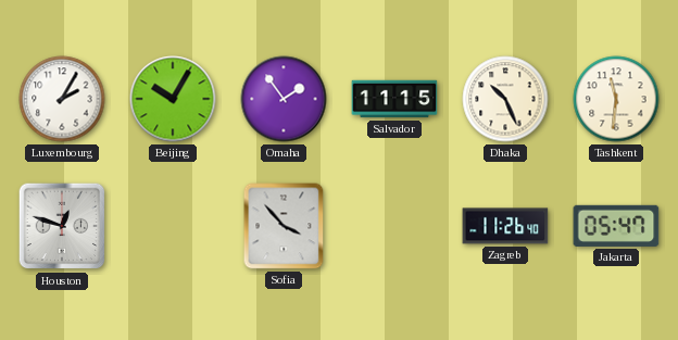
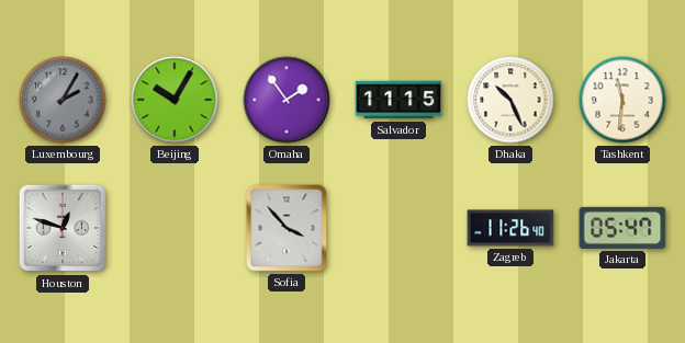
Luxembourg dial: white -> grey (63, 100)
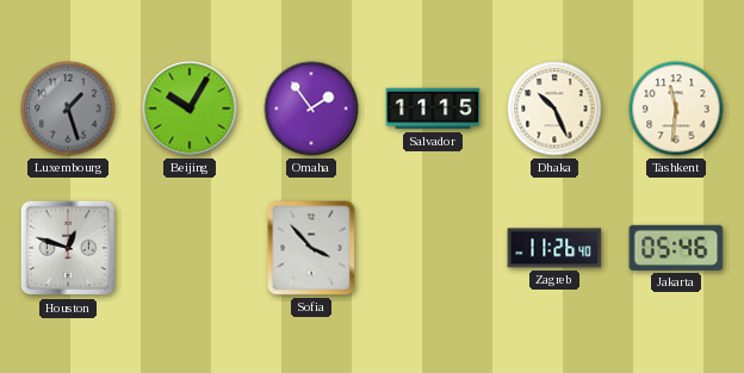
Luxembourg: 2:05 -> 1:27 (68, 108)
Jakarta: 05:47 -> 05:46 (676, 248)
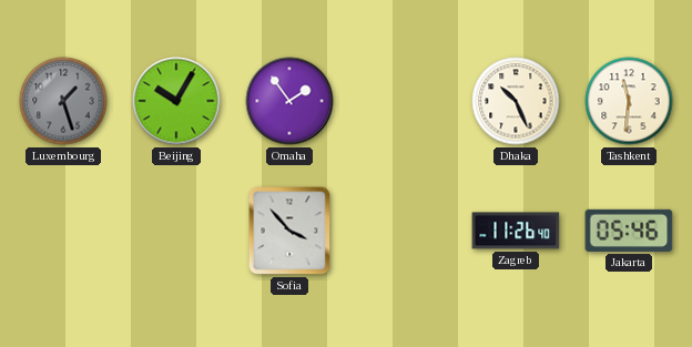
Salvador: 11:15 -> none (433, 108)
Houston: 12:48 -> none (68, 248)
